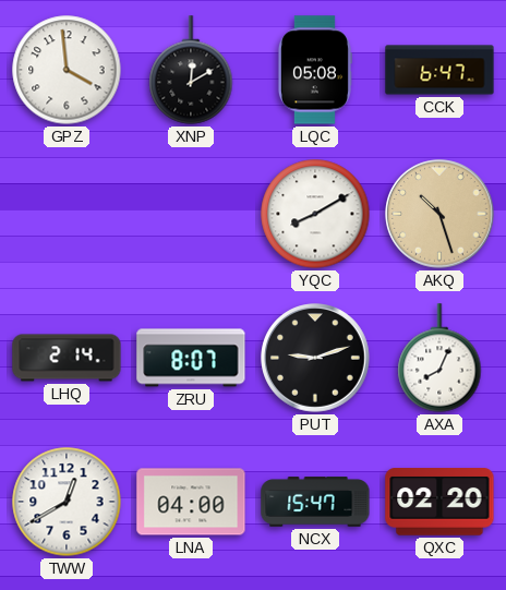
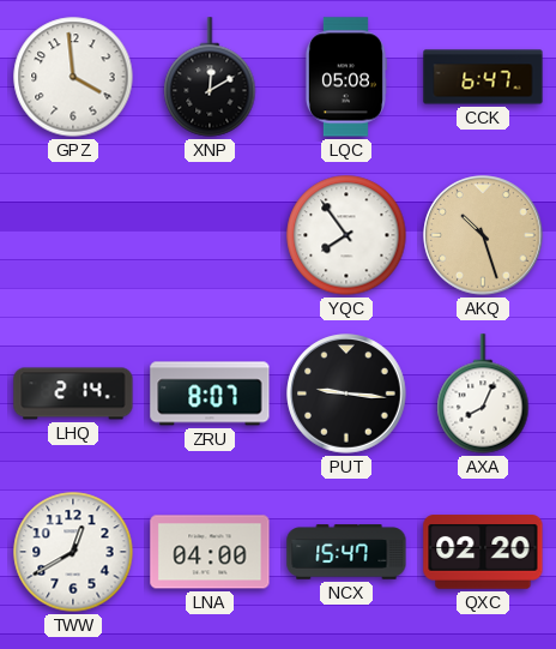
YQC: 8:10 -> 7:54 (346, 235)
PUT: 9:12 -> 9:16 (346, 393)
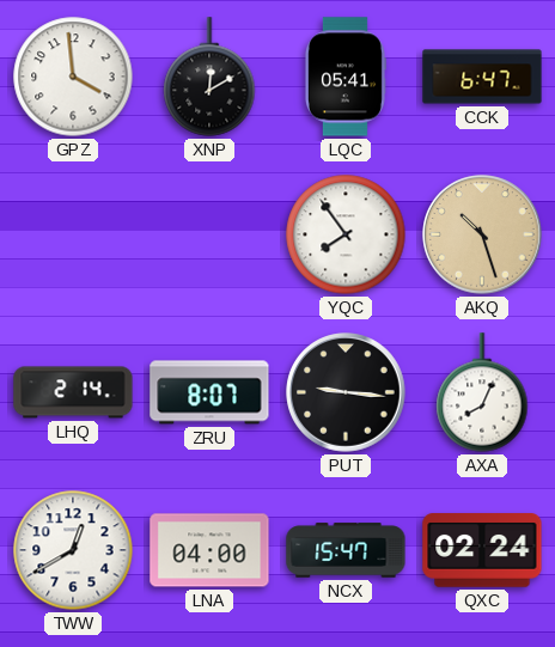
LQC: 05:08 -> 05:41 (344, 77)
QXC: 02:20 -> 02:24 (482, 550)
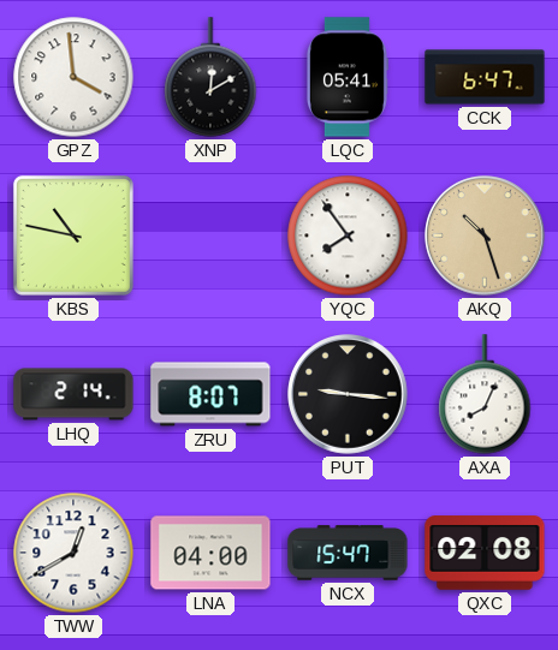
KBS: none -> 10:47 (73, 235)
QXC: 02:24 -> 02:08 (485, 553)
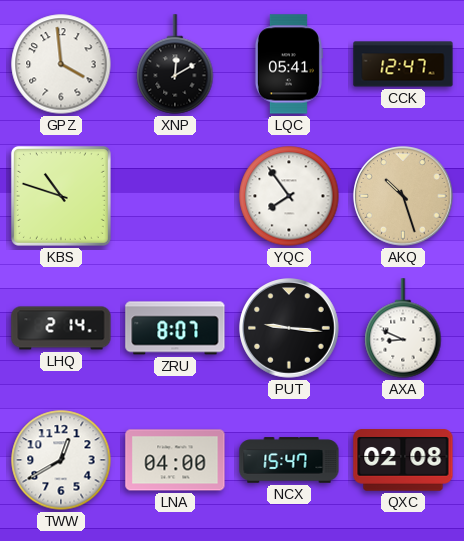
CCK: 6:47 -> 12:47 (403, 64)
KBS: 10:47 -> 10:48 (61, 196)
AXA: 8:04 -> 8:49 (403, 328)
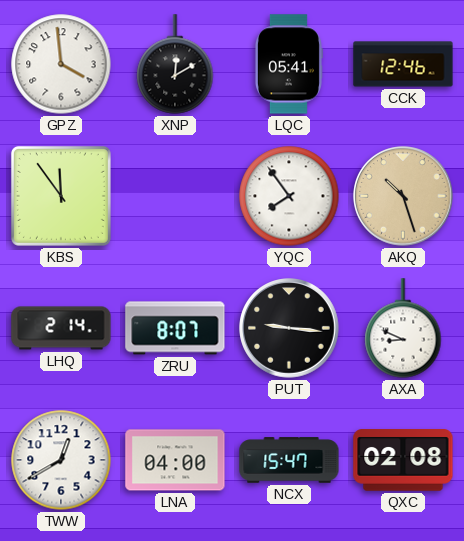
CCK: 12:47 -> 12:46 (403, 64)
KBS: 10:48 -> 11:54 (61, 196)
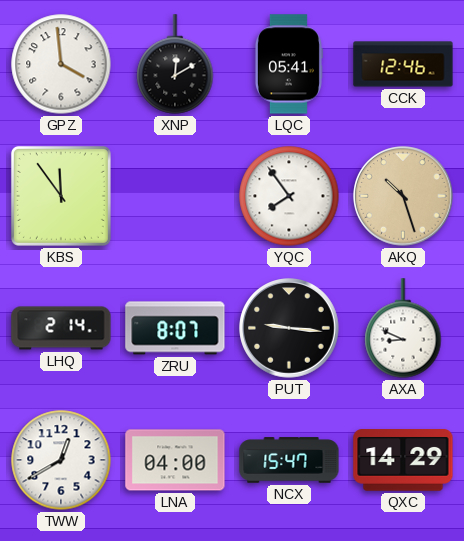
QXC: 02:08 -> 14:29 (403, 460)
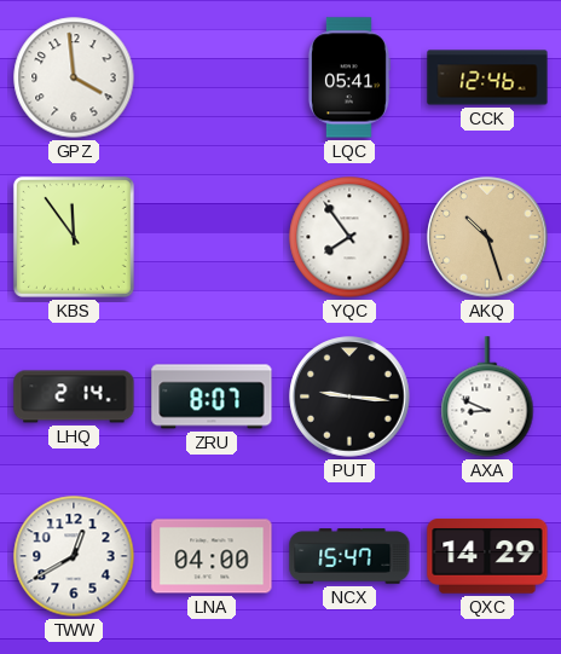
XNP: 12:10 -> none (175, 64)
